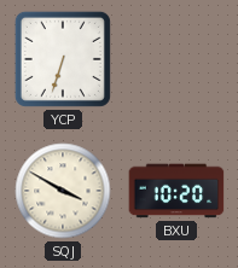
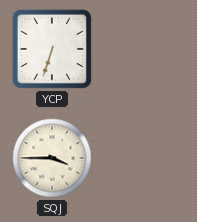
SQJ: 3:50 -> 3:45 (52, 158)
BXU: 10:20 -> none (176, 191)
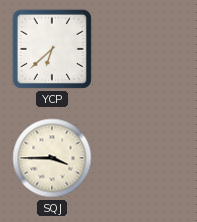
YCP: 6:33 -> 6:38 (52, 49)
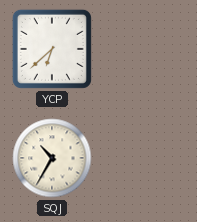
SQJ: 3:45 -> 10:35 (52, 158)
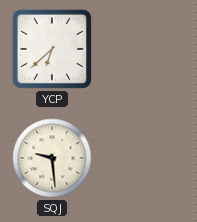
SQJ: 10:35 -> 9:29 (52, 158)
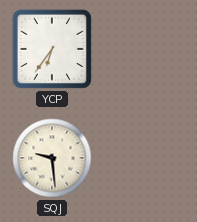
YCP: 6:38 -> 6:36 (52, 49)
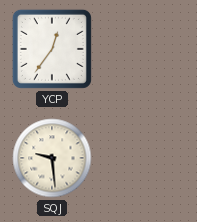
YCP: 6:36 -> 12:36 (52, 49)
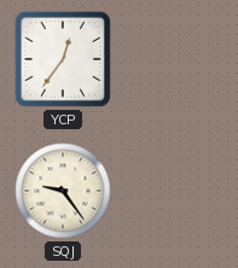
SQJ: 9:29 -> 9:24 (63, 191)
